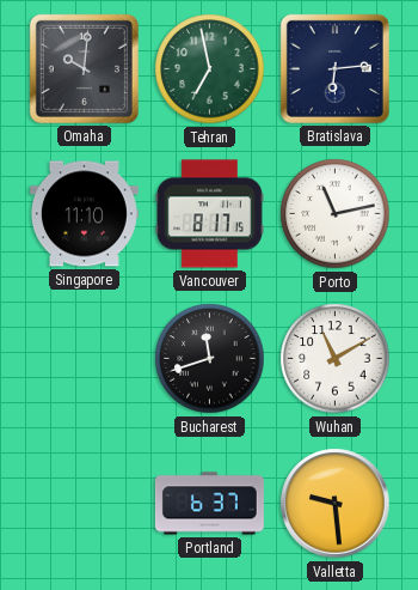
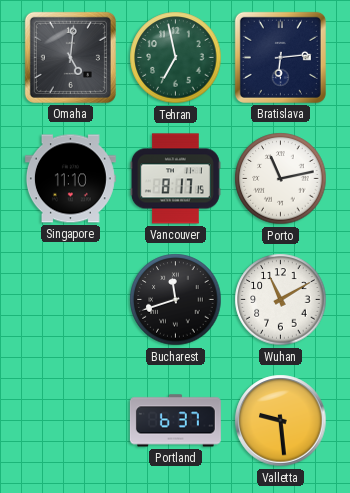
Omaha: 10:01 -> 5:01 (70, 57)
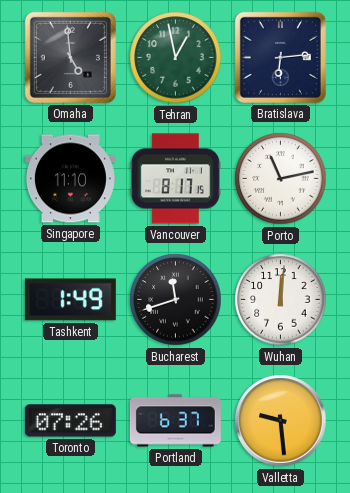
Omaha: 5:01 -> 4:59 (70, 57)
Tehran: 6:58 -> 12:58 (176, 58)
Tashkent: none -> 1:49 (70, 300)
Wuhan: 11:10 -> 12:01 (281, 300)
Toronto: none -> 07:26 (70, 421)
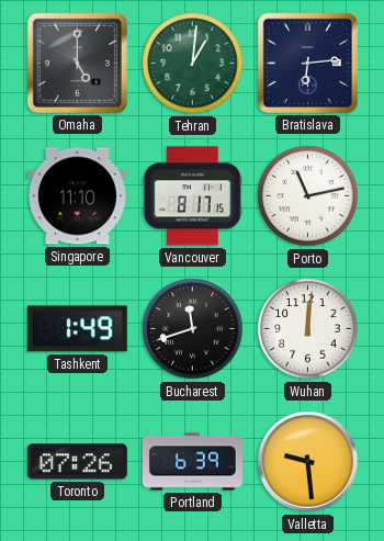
Omaha: 4:59 -> 5:00 (77, 63)
Tehran: 12:58 -> 1:01 (193, 64)
Portland: 6:37 -> 6:39 (192, 462)
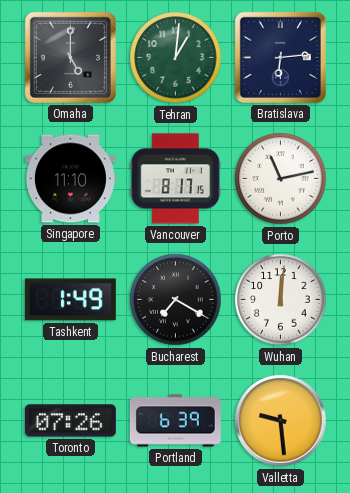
Bucharest: 11:42 -> 7:20 (176, 300)
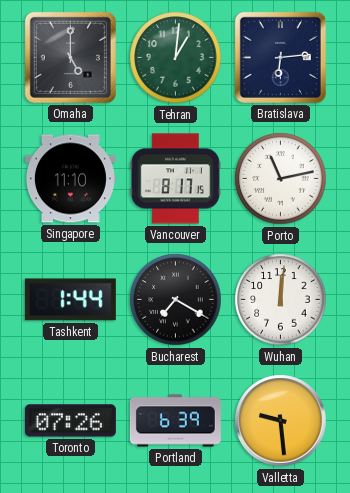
Tashkent: 1:49 -> 1:44 (70, 300)
